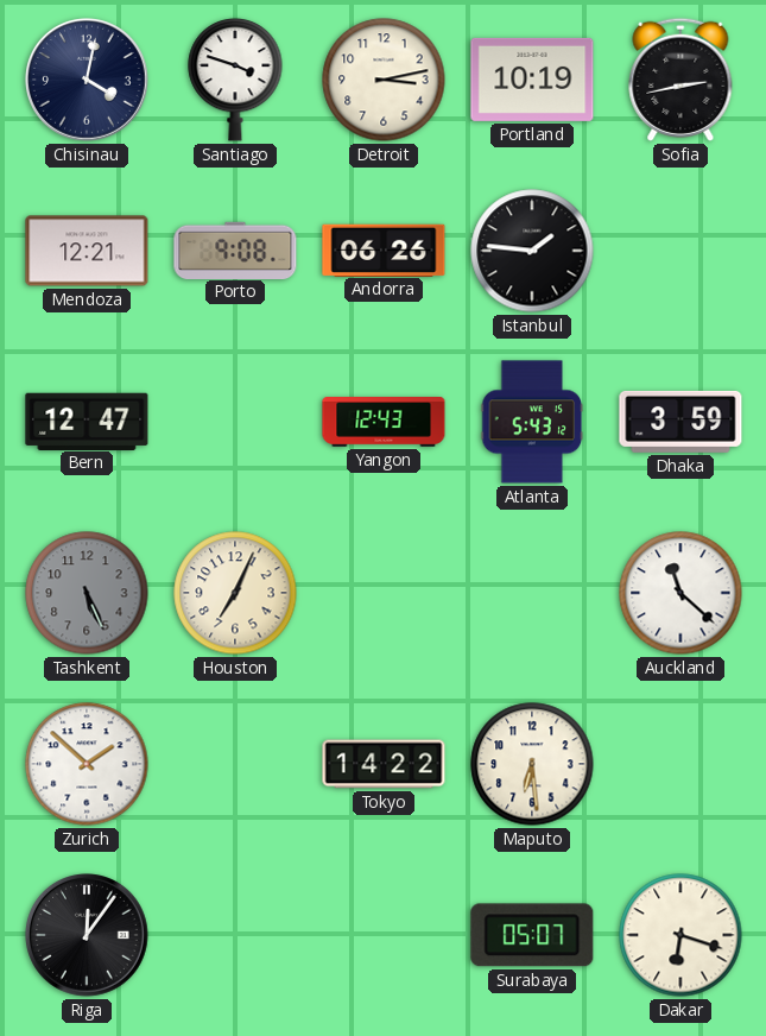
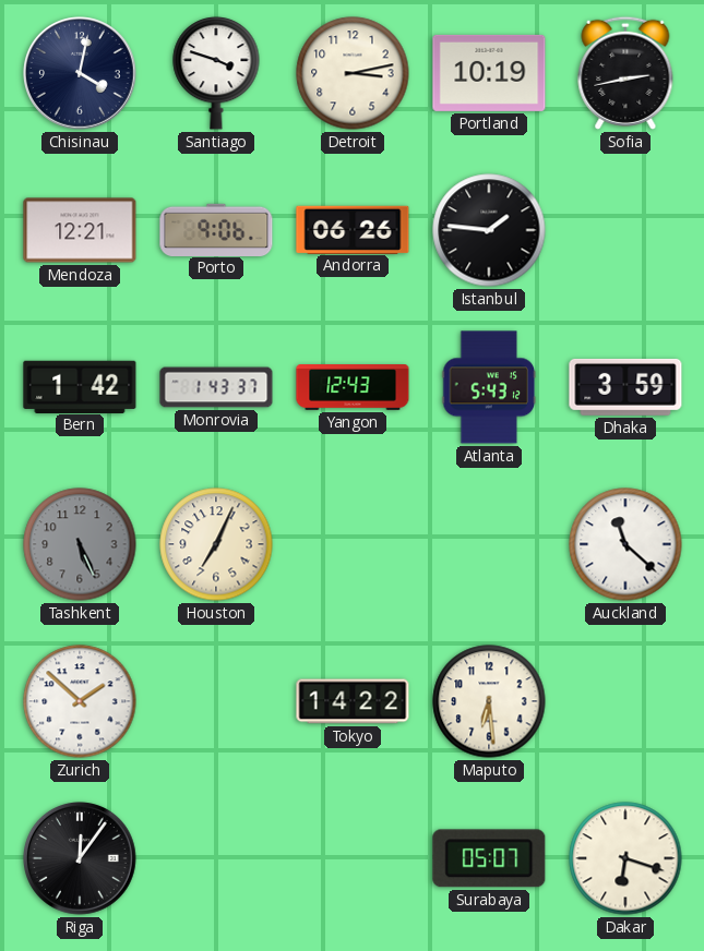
Porto: 9:08 -> 9:06 (216, 229)
Bern: 12:47 -> 1:42 (80, 386)
Monrovia: none -> 1:43 (216, 387)
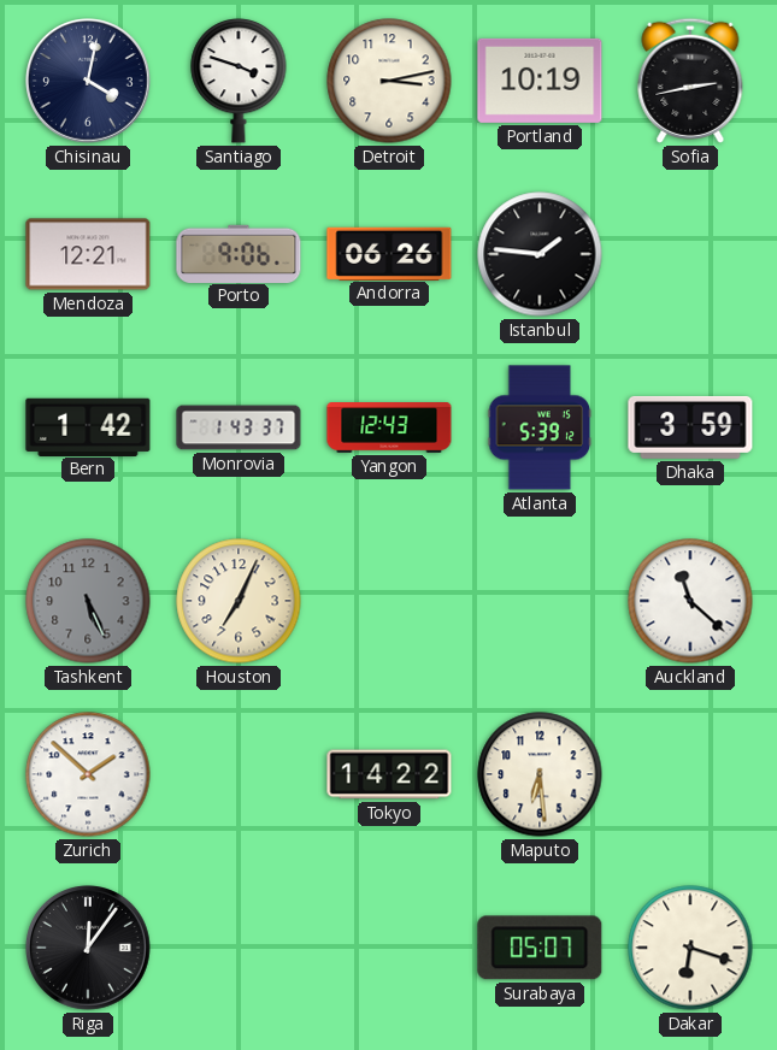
Atlanta: 5:43 -> 5:39 (540, 427)
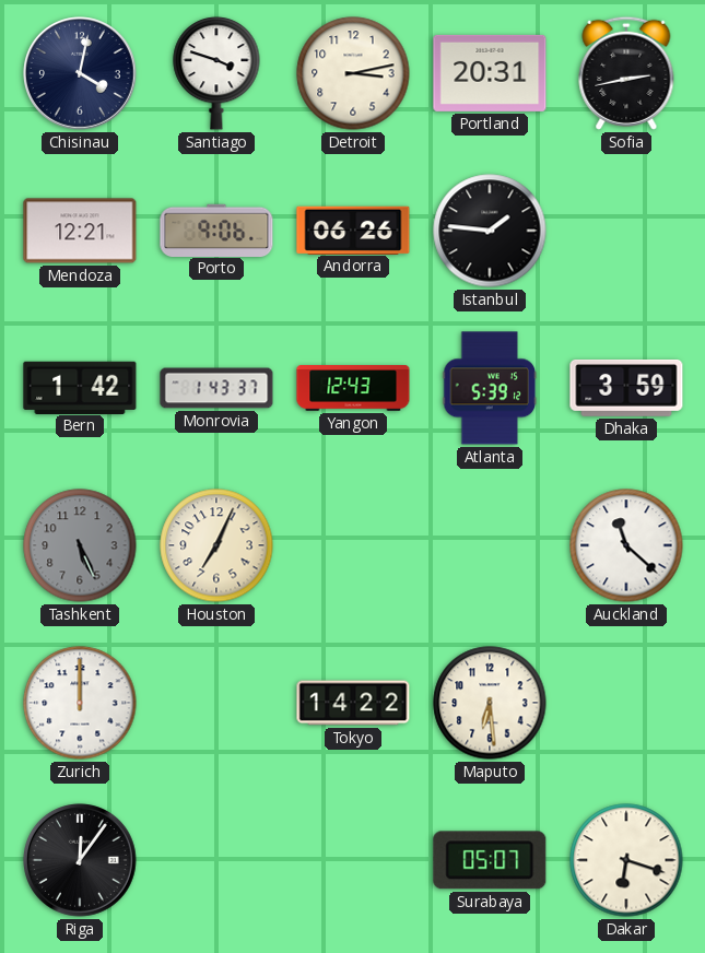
Portland: 10:19 -> 20:31 (490, 73)
Zurich: 1:52 -> 12:00 (80, 703)
